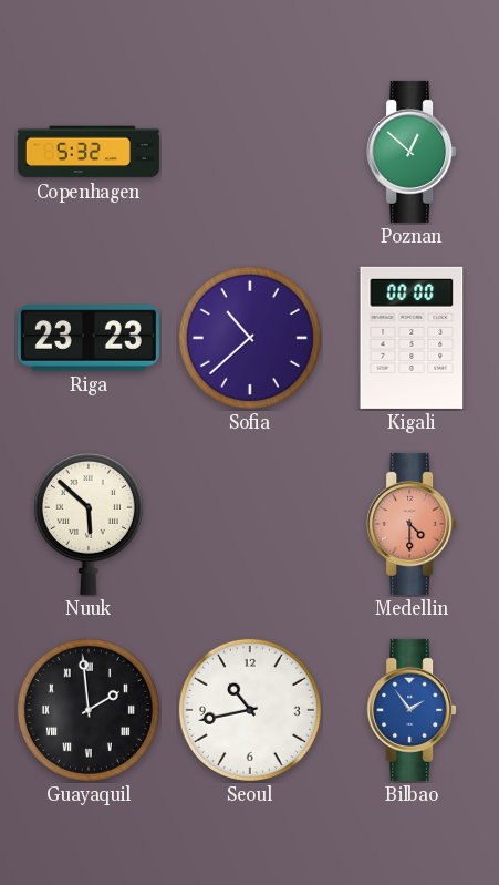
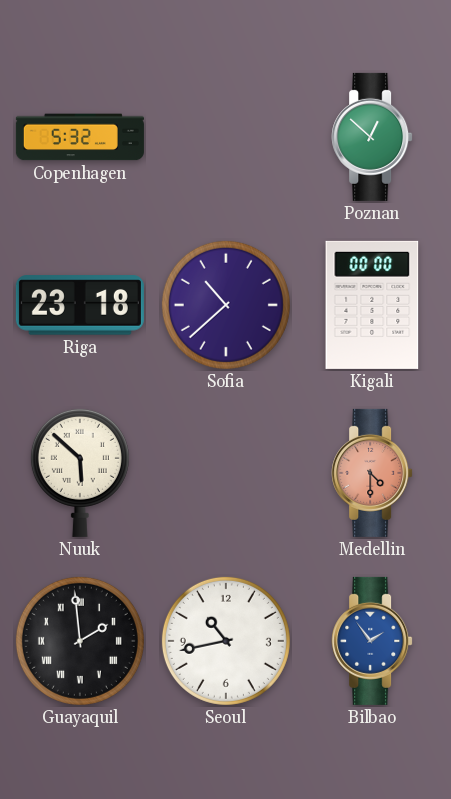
Riga: 23:23 -> 23:18 (80, 305)
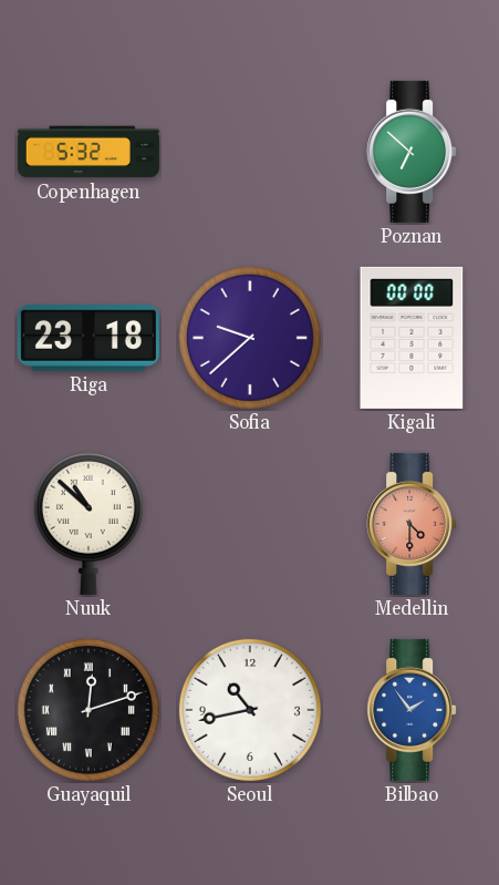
Poznan: 12:52 -> 6:52 (412, 152)
Sofia: 10:38 -> 9:38 (250, 338)
Nuuk: 5:52 -> 10:52 (89, 523)
Guayaquil: 1:59 -> 12:12 (89, 710)
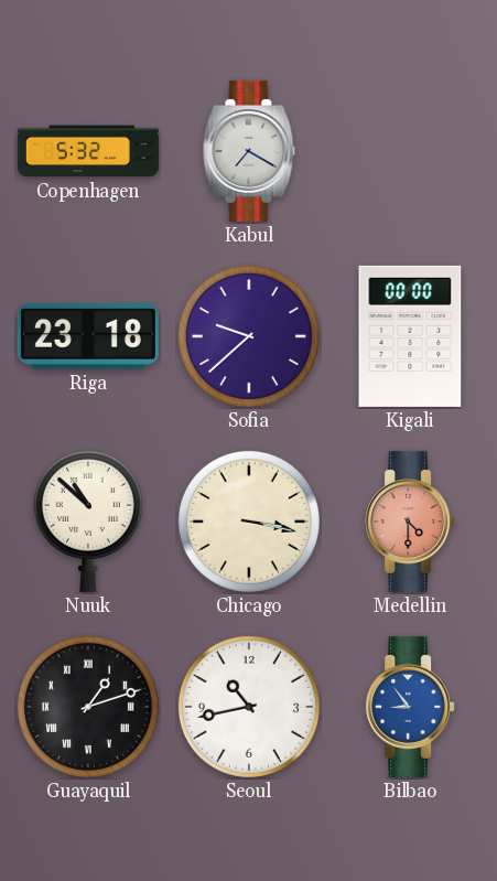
Kabul: none -> 7:20 (249, 151)
Poznan: 6:52 -> none (412, 152)
Chicago: none -> 3:17 (249, 522)
Guayaquil: 12:12 -> 1:12 (88, 707)
Bilbao: 1:54 -> 8:54 (410, 707)
